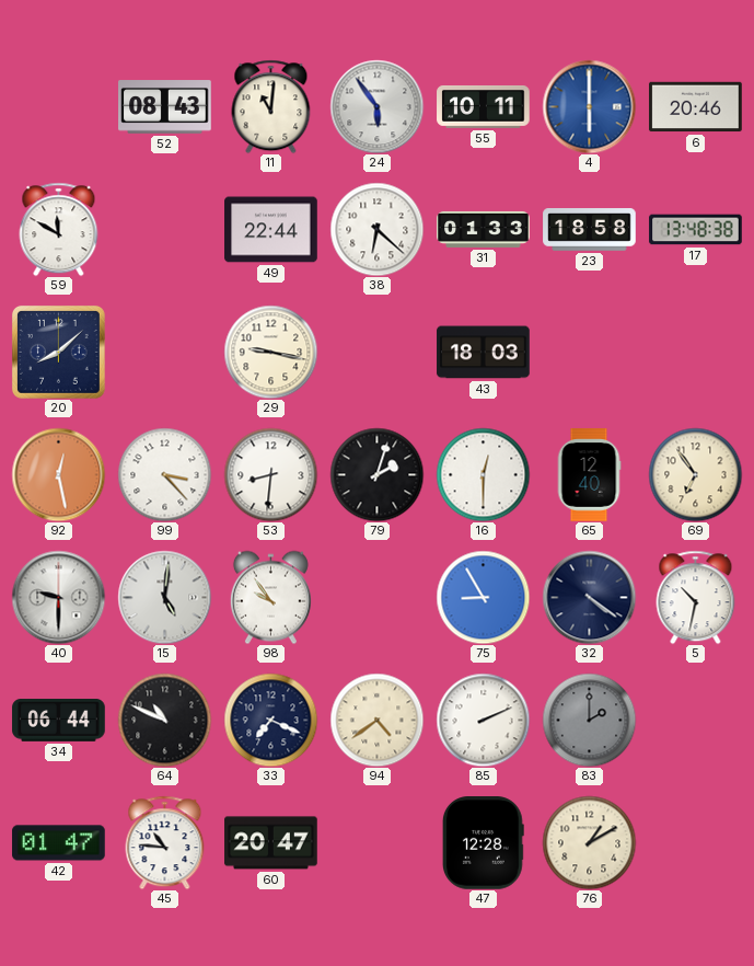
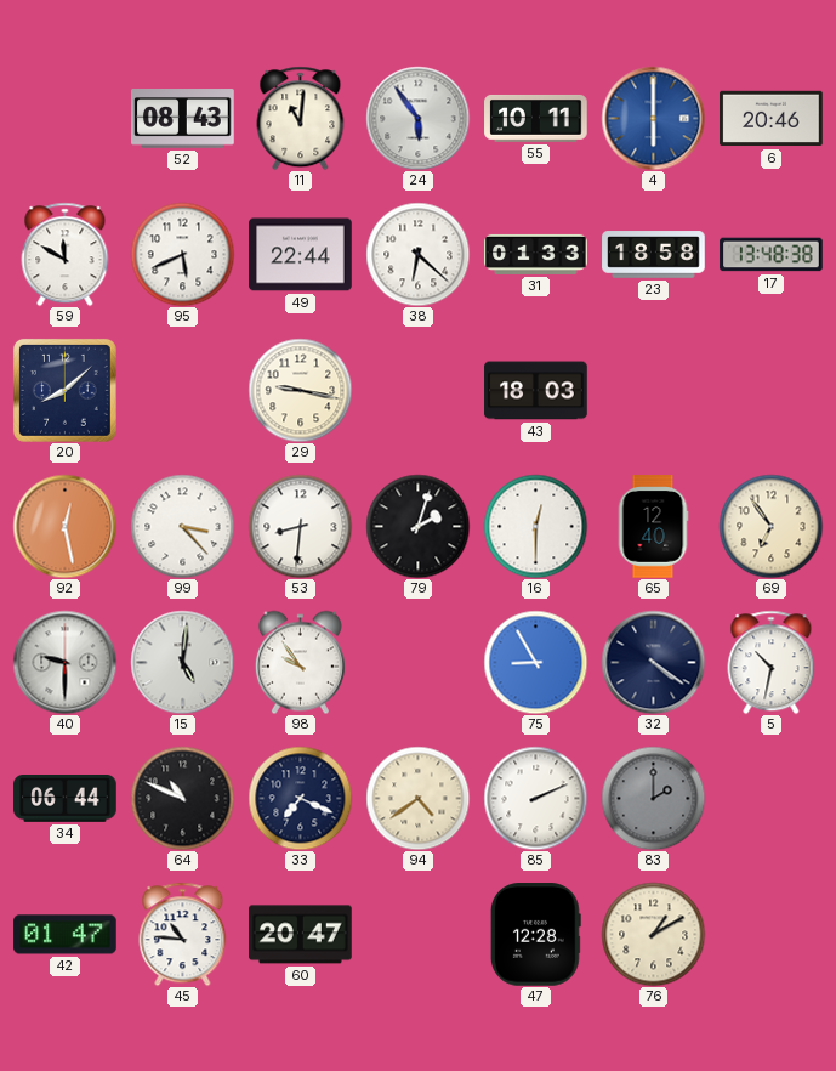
95: none -> 5:41 (182, 254)
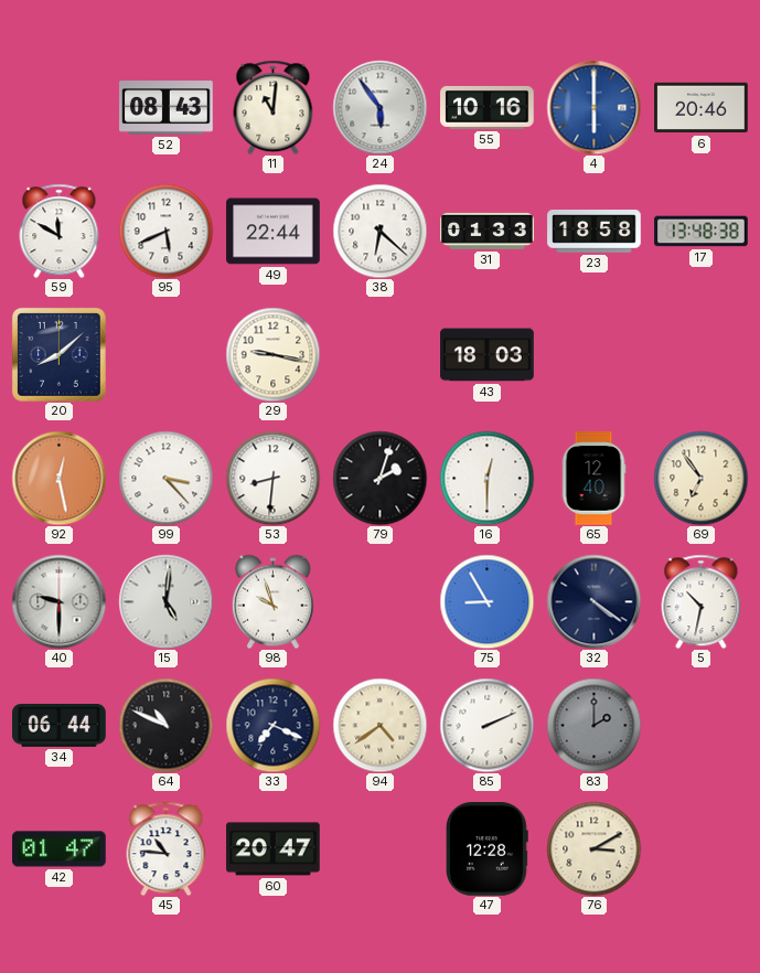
55: 10:11 -> 10:16 (488, 107)
98: 9:54 -> 9:57 (272, 601)
76: 1:10 -> 3:10 (593, 848)
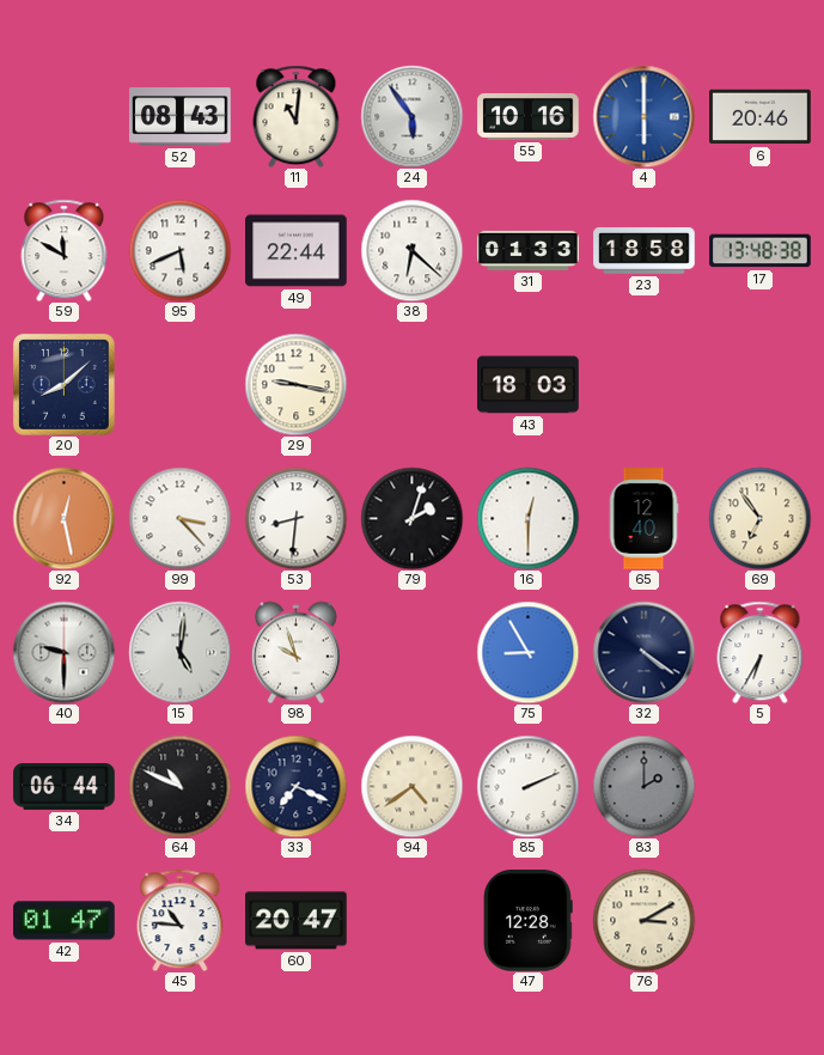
5: 10:32 -> 6:35 (761, 652)
